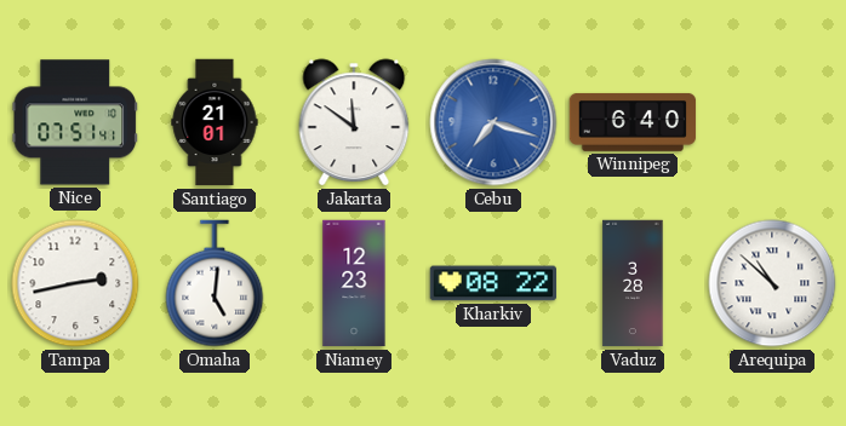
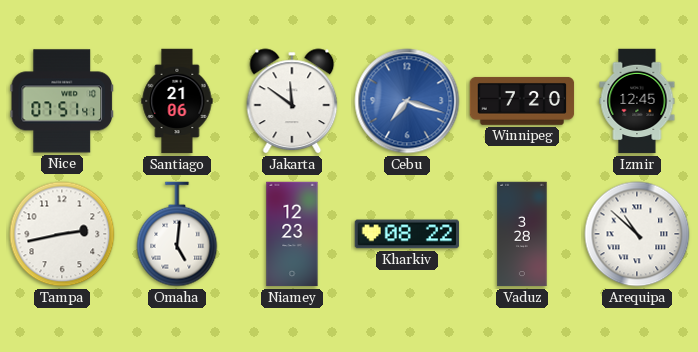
Santiago: 21:01 -> 21:06 (177, 101)
Winnipeg: 6:40 -> 7:20 (522, 101)
Izmir: none -> 12:45 (637, 101)
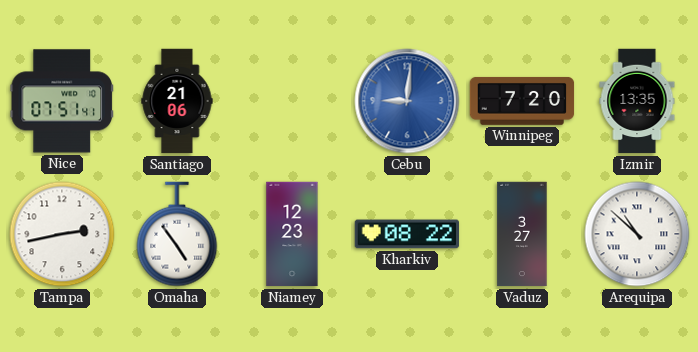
Jakarta: 11:51 -> none (292, 101)
Cebu: 7:18 -> 9:01 (407, 101)
Izmir: 12:45 -> 13:35 (637, 101)
Omaha: 5:01 -> 4:54 (177, 234)
Vaduz: 3:28 -> 3:27 (522, 234)
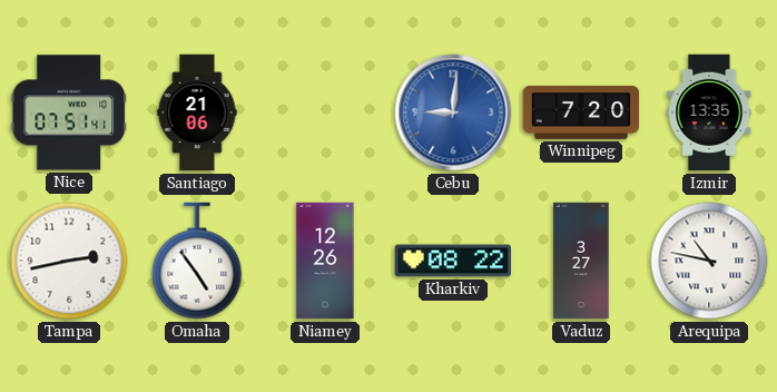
Niamey: 12:23 -> 12:26 (325, 261)
Arequipa: 10:52 -> 10:47 (709, 261)
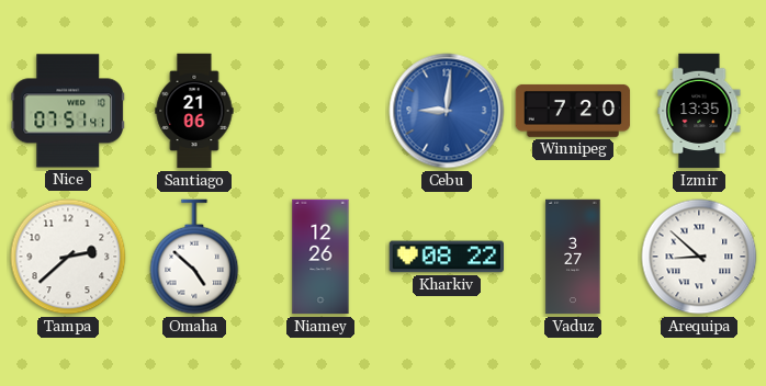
Tampa: 2:43 -> 2:38 (68, 257)
Omaha: 4:54 -> 4:52 (194, 257)
Arequipa: 10:47 -> 8:52 (699, 257)
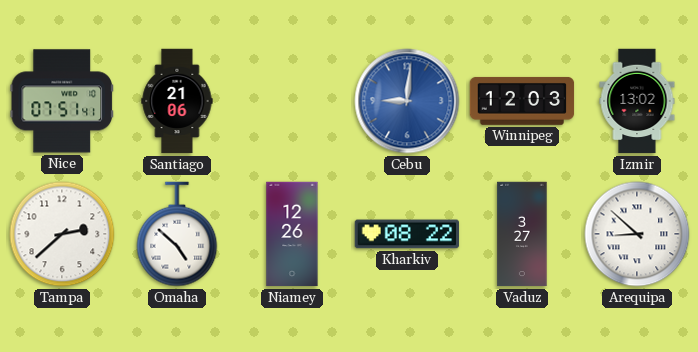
Winnipeg: 7:20 -> 12:03 (522, 101)
Izmir: 13:35 -> 13:02 (637, 101)
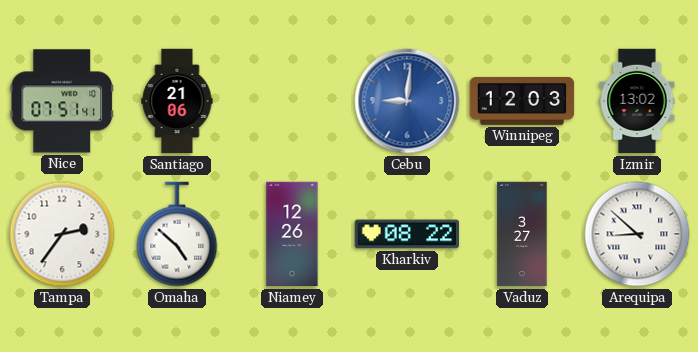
Tampa: 2:38 -> 2:36 (62, 234)
